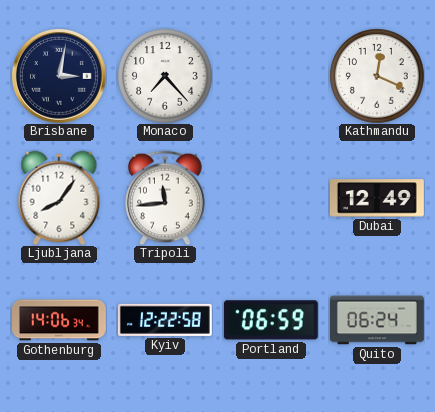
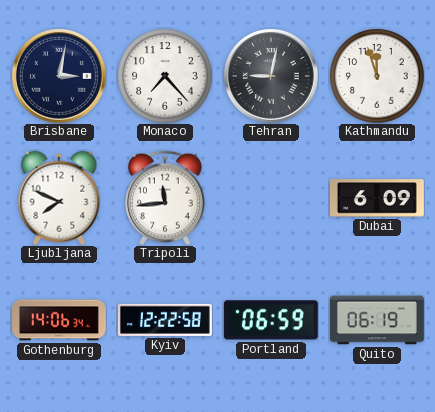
Tehran: none -> 9:02 (271, 76)
Kathmandu: 12:19 -> 11:57 (377, 76)
Ljubljana: 8:06 -> 7:49 (59, 198)
Dubai: 12:49 -> 6:09 (377, 198)
Quito: 06:24 -> 06:19 (378, 320)
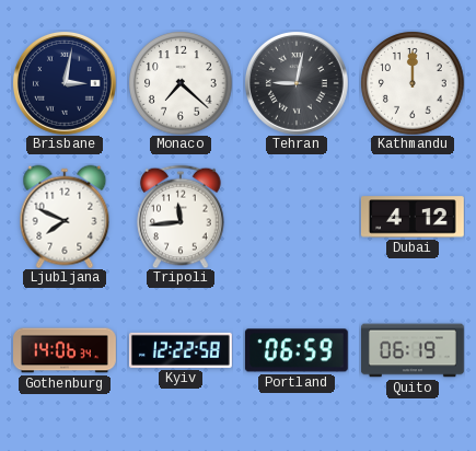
Monaco: 7:23 -> 7:22 (181, 83)
Kathmandu: 11:57 -> 12:00 (413, 83)
Dubai: 6:09 -> 4:12 (413, 217)
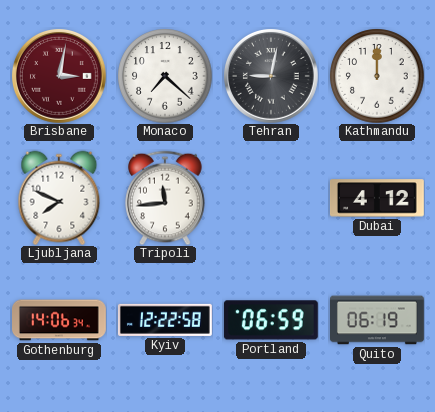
Brisbane dial: navy -> burgundy (59, 76)
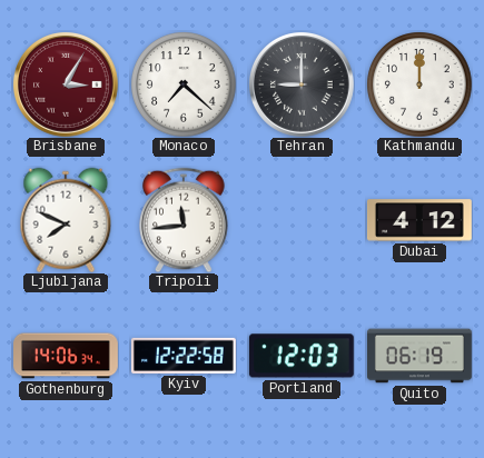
Brisbane: 3:02 -> 3:05 (66, 84)
Tehran: 9:02 -> 9:00 (302, 84)
Portland: 06:59 -> 12:03 (302, 356)
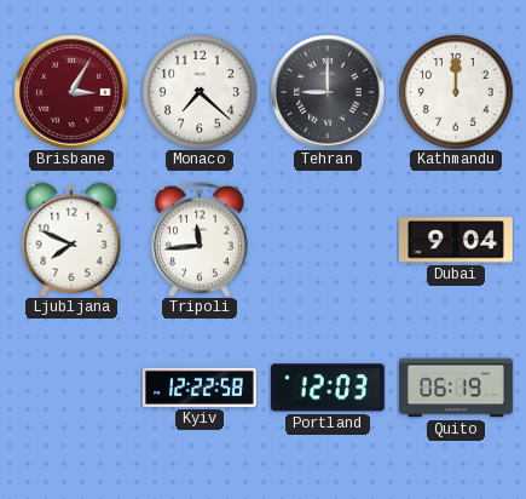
Dubai: 4:12 -> 9:04 (456, 240)
Gothenburg: 14:06 -> none (67, 356)
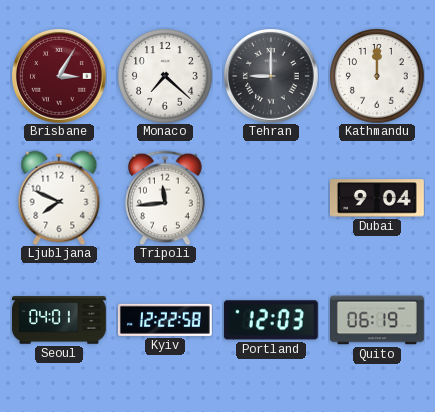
Seoul: none -> 04:01 (60, 320)
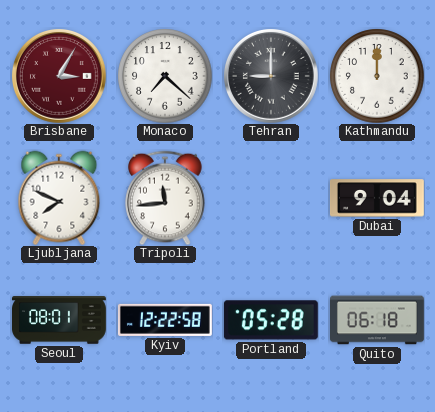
Seoul: 04:01 -> 08:01 (60, 320)
Portland: 12:03 -> 05:28 (271, 320)
Quito: 06:19 -> 06:18 (378, 320)
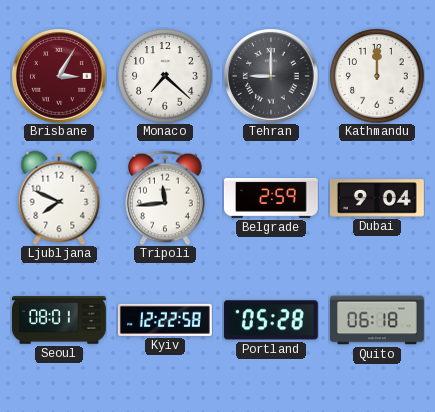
Belgrade: none -> 2:59 (271, 199)
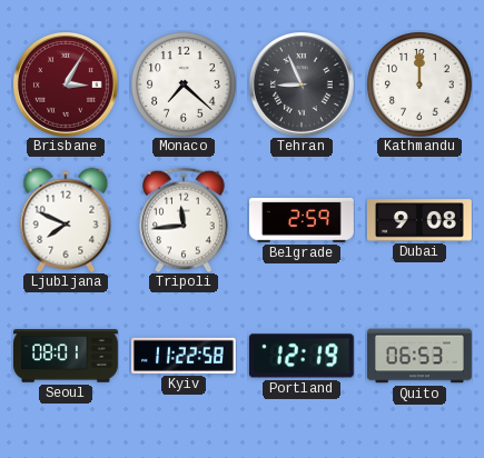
Tehran: 9:00 -> 8:56 (302, 84)
Dubai: 9:04 -> 9:08 (419, 220)
Kyiv: 12:22 -> 11:22 (184, 356)
Portland: 05:28 -> 12:19 (302, 356)
Quito: 06:18 -> 06:53 (421, 356)
